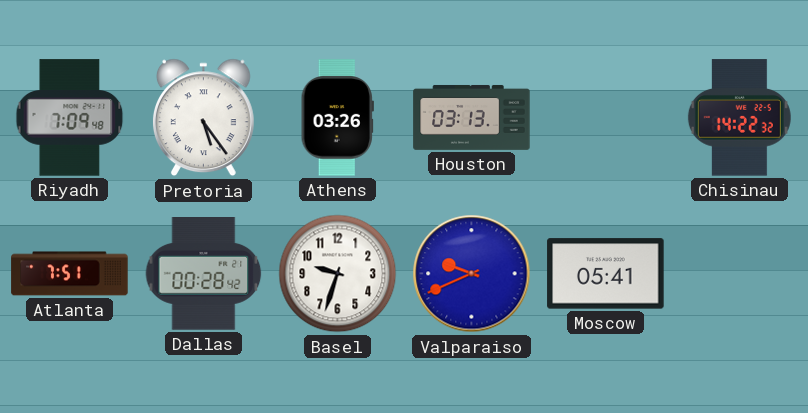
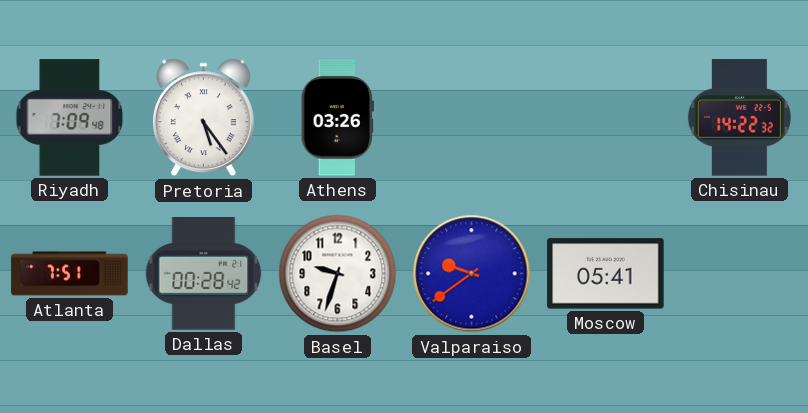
Houston: 03:13 -> none (472, 117)
Valparaiso: 9:41 -> 9:39 (472, 274)
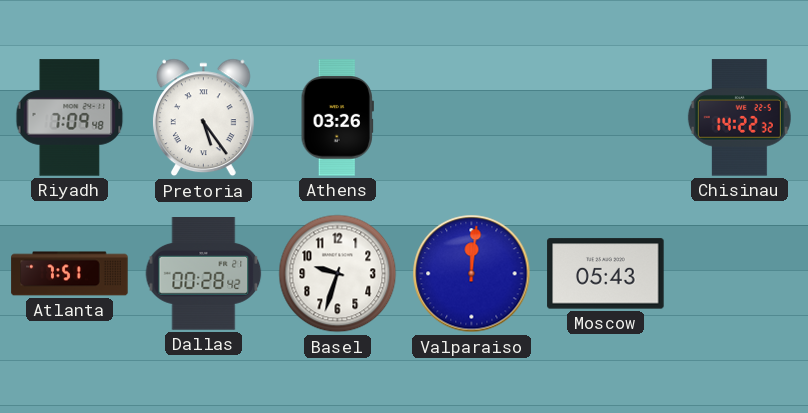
Valparaiso: 9:39 -> 12:01 (472, 274)
Moscow: 05:41 -> 05:43 (606, 274)
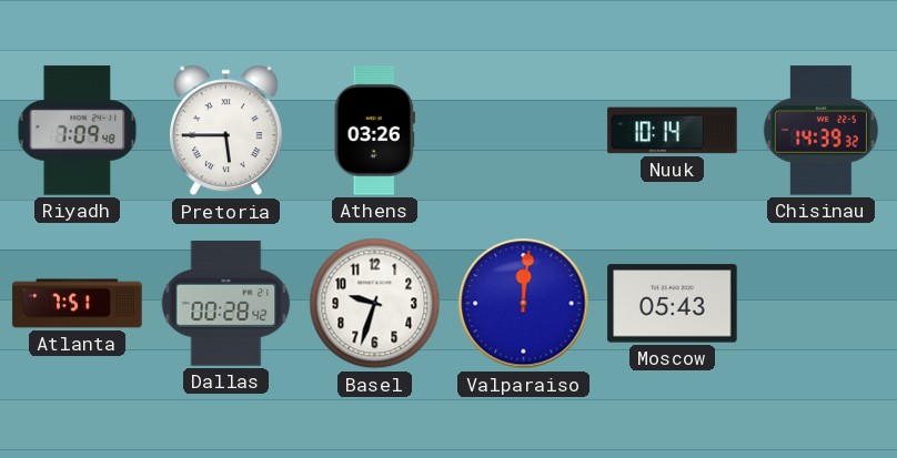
Pretoria: 5:24 -> 5:45 (225, 131)
Nuuk: none -> 10:14 (673, 131)
Chisinau: 14:22 -> 14:39 (820, 131)
